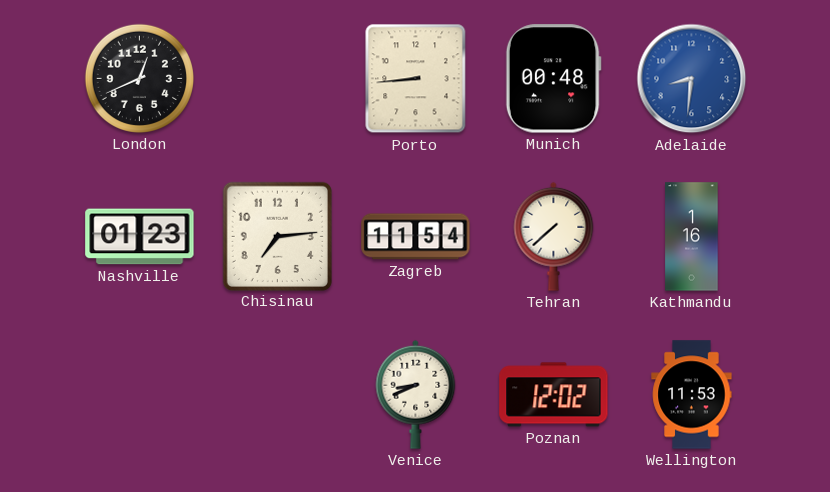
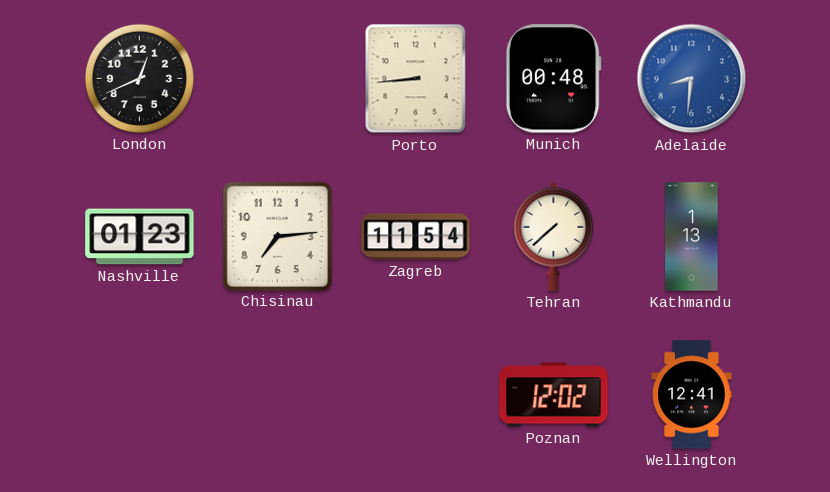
Kathmandu: 1:16 -> 1:13 (692, 237)
Venice: 8:41 -> none (416, 394)
Wellington: 11:53 -> 12:41 (692, 395)
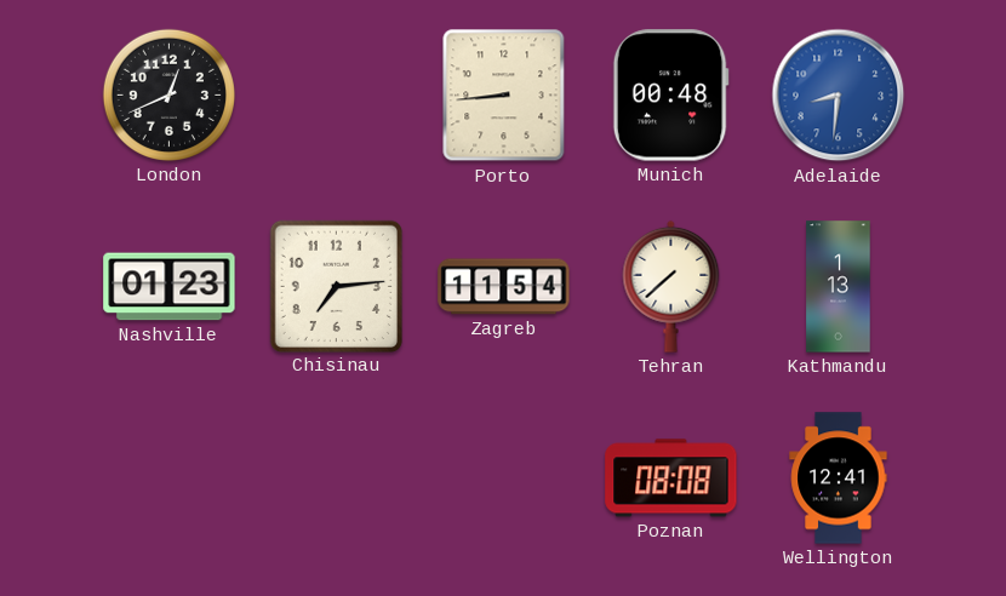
Poznan: 12:02 -> 08:08 (671, 478)
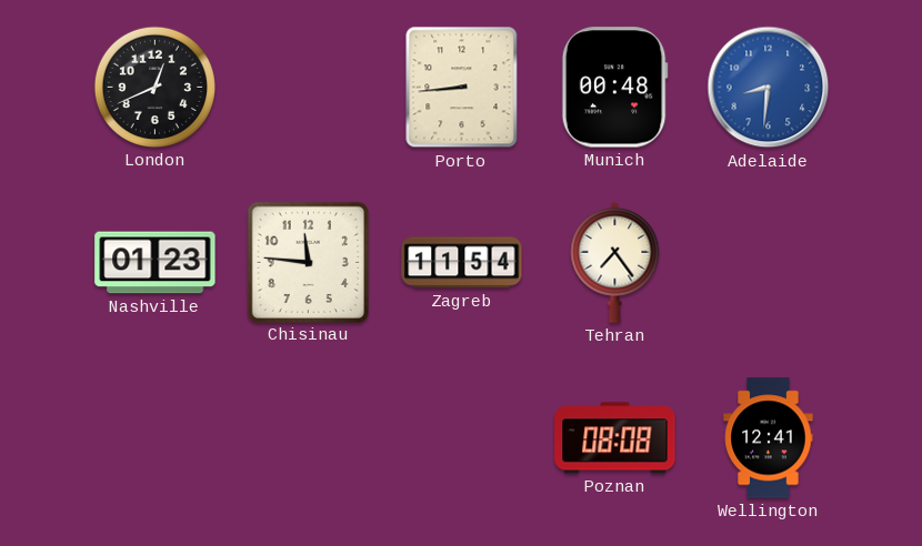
Chisinau: 7:14 -> 11:46 (308, 262)
Tehran: 7:38 -> 7:24 (615, 262)
Kathmandu: 1:13 -> none (839, 287)
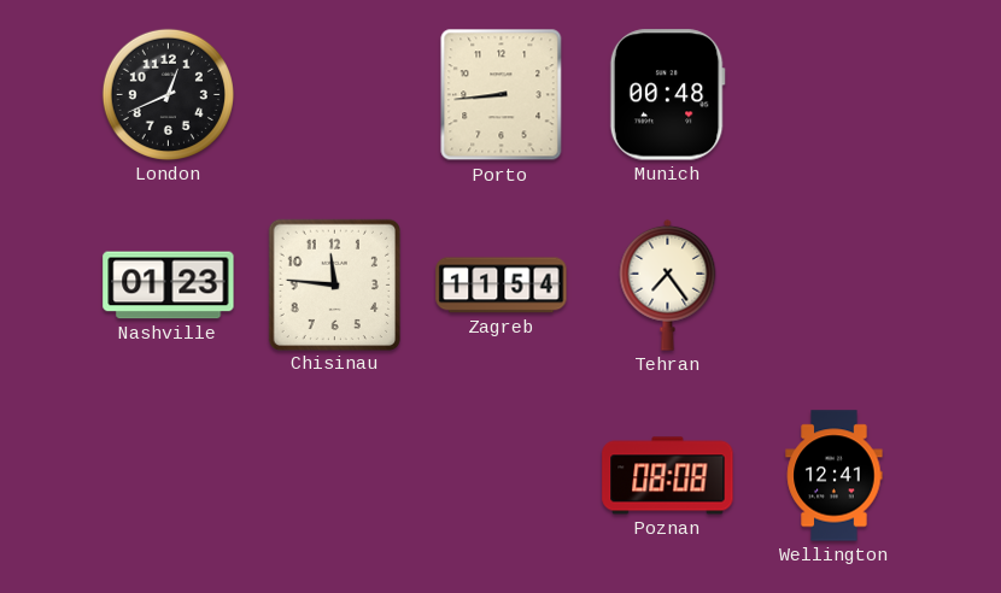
Adelaide: 8:31 -> none (769, 88)
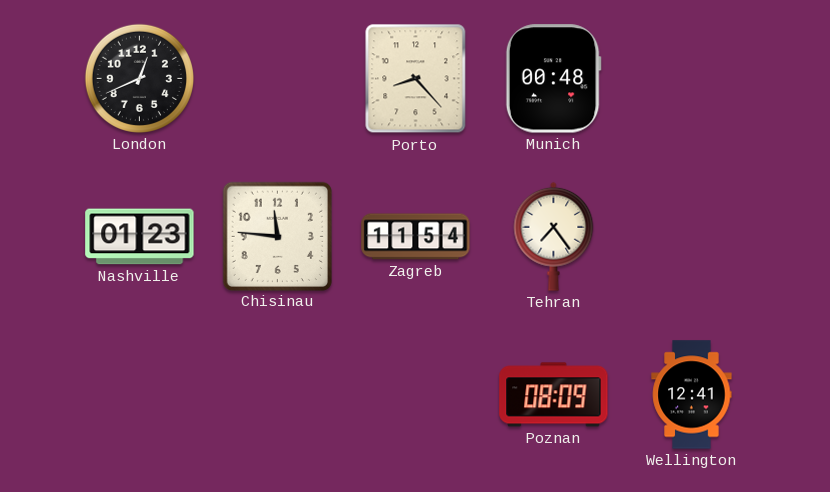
Porto: 8:44 -> 8:23 (416, 79)
Poznan: 08:08 -> 08:09 (554, 395)
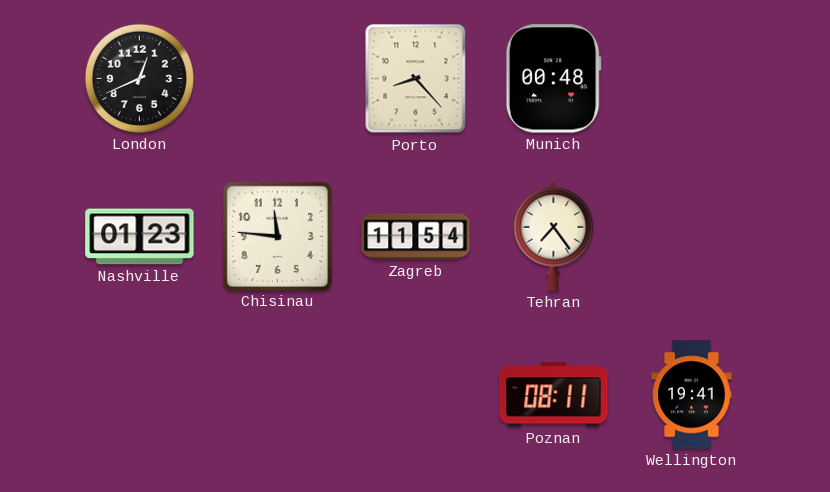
Poznan: 08:09 -> 08:11 (554, 395)
Wellington: 12:41 -> 19:41 (692, 395)
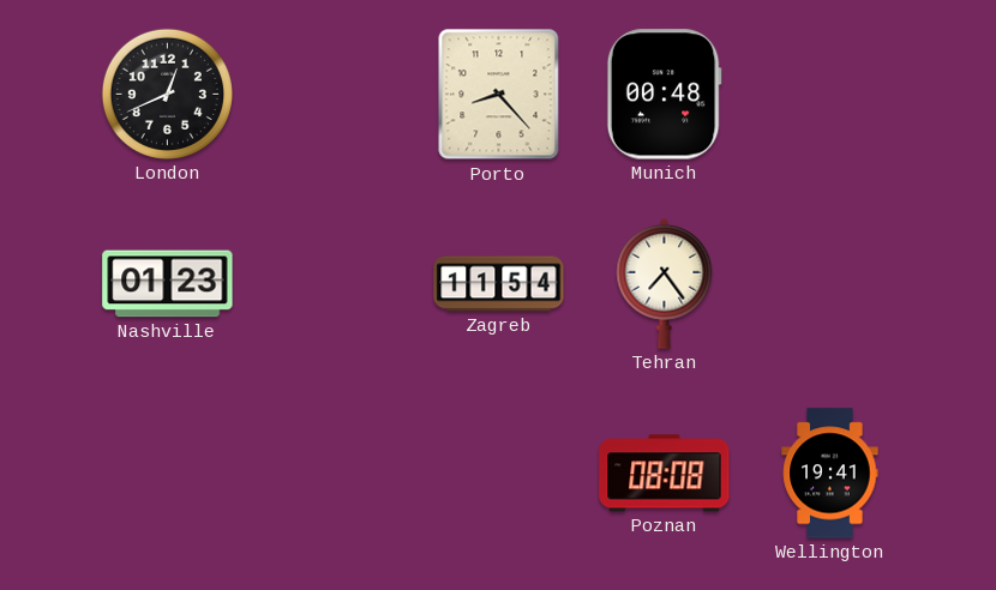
Chisinau: 11:46 -> none (277, 236)
Poznan: 08:11 -> 08:08 (665, 474)
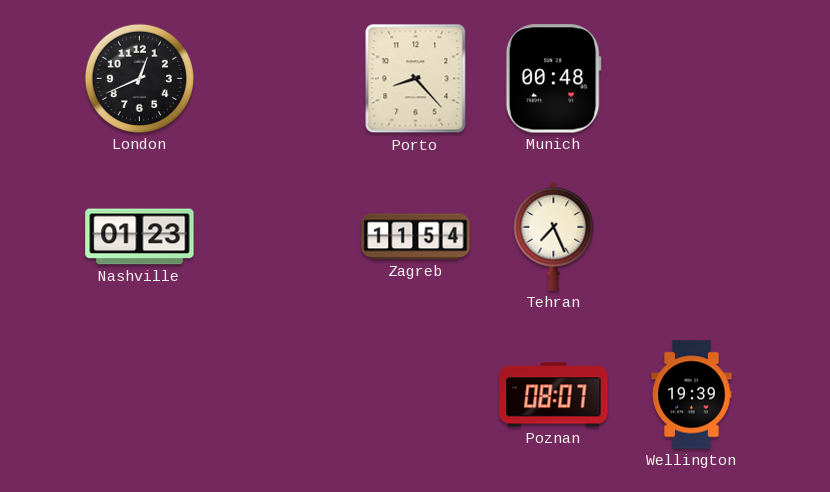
Tehran: 7:24 -> 7:26 (554, 236)
Poznan: 08:08 -> 08:07 (554, 395)
Wellington: 19:41 -> 19:39 (692, 395)
